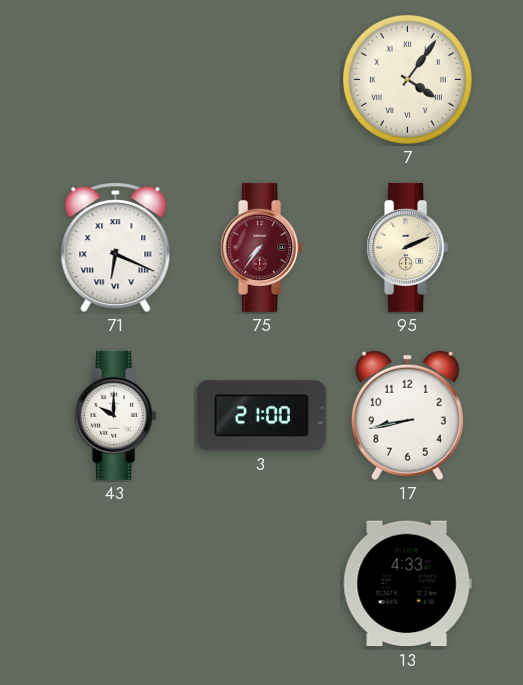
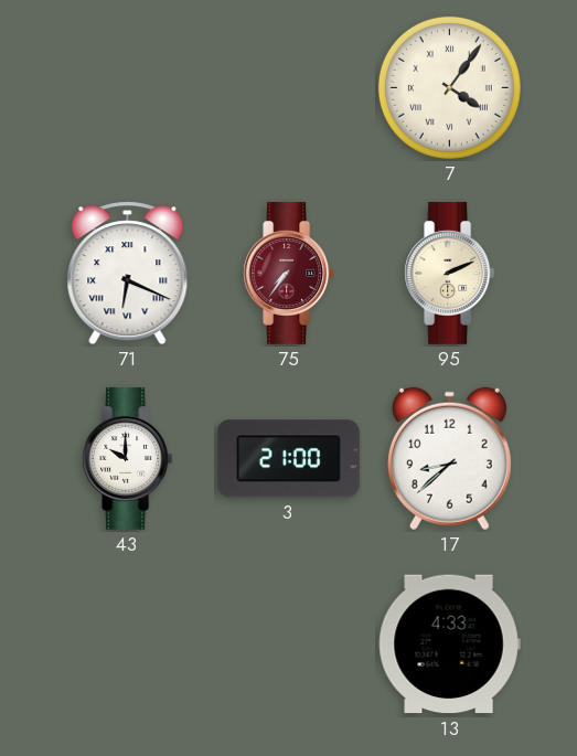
17: 8:43 -> 8:38 (449, 459)
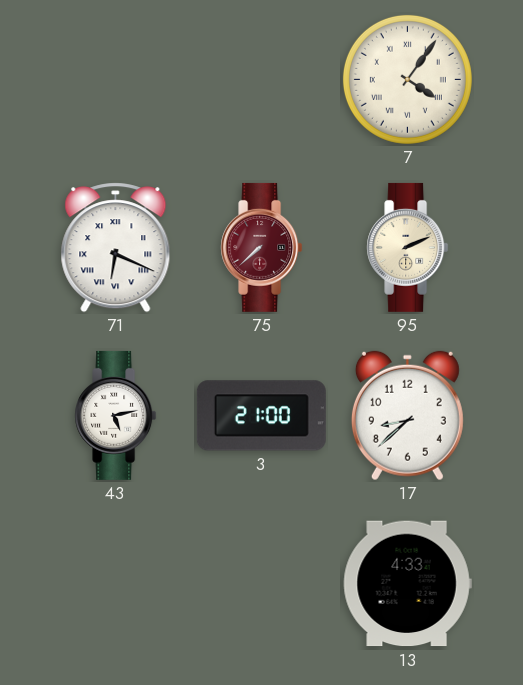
75: 7:36 -> 7:38 (262, 247)
43: 10:00 -> 5:13 (116, 415)
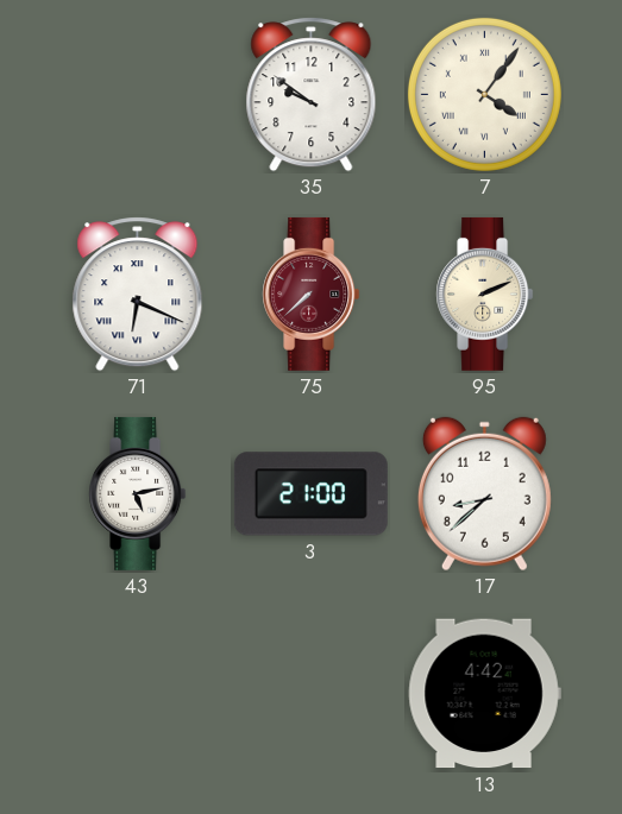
35: none -> 9:51 (312, 95)
13: 4:33 -> 4:42 (484, 694)
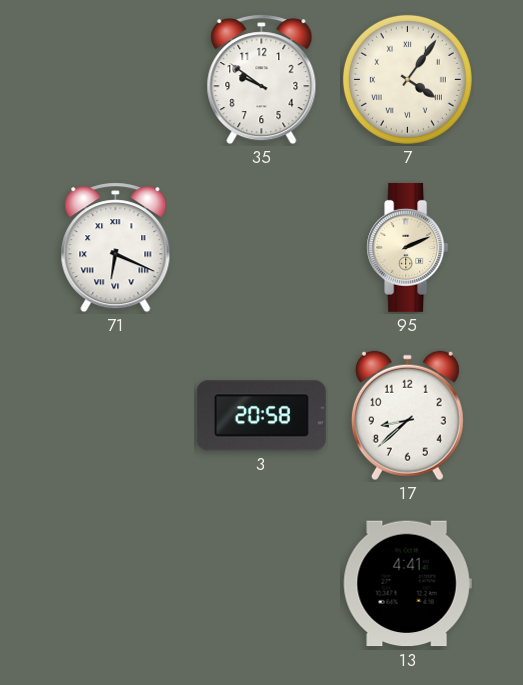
75: 7:38 -> none (312, 294)
43: 5:13 -> none (138, 493)
3: 21:00 -> 20:58 (261, 416)
13: 4:42 -> 4:41 (407, 584)
